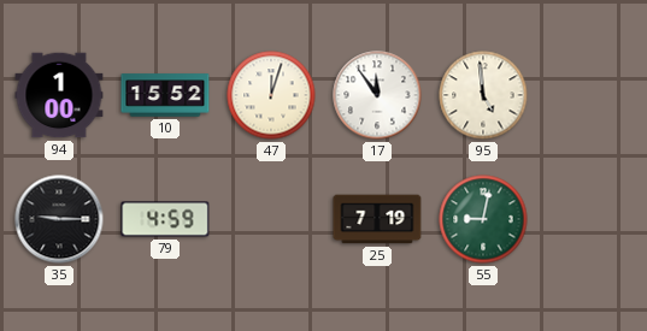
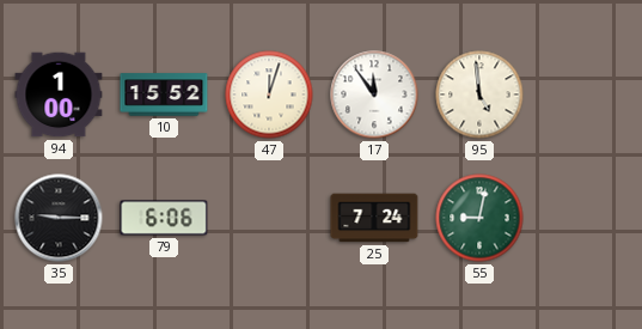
79: 4:59 -> 6:06 (164, 218)
25: 7:19 -> 7:24 (374, 218)
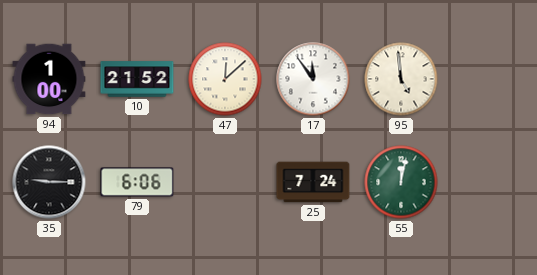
10: 15:52 -> 21:52 (137, 79)
47: 12:03 -> 12:08 (225, 79)
55: 9:02 -> 12:02 (401, 182)
